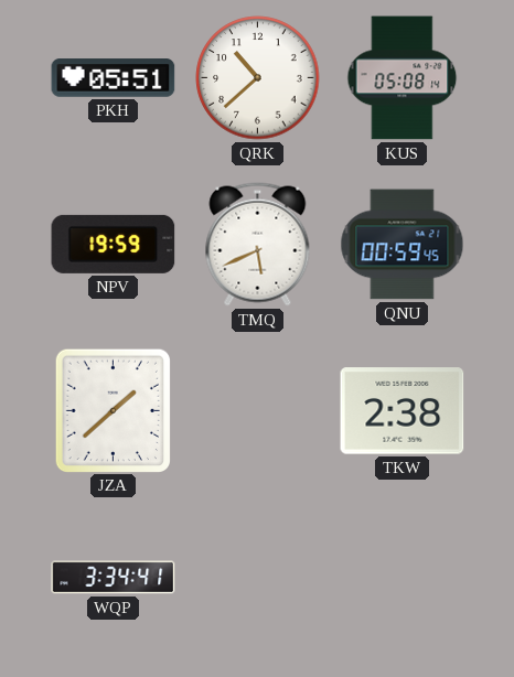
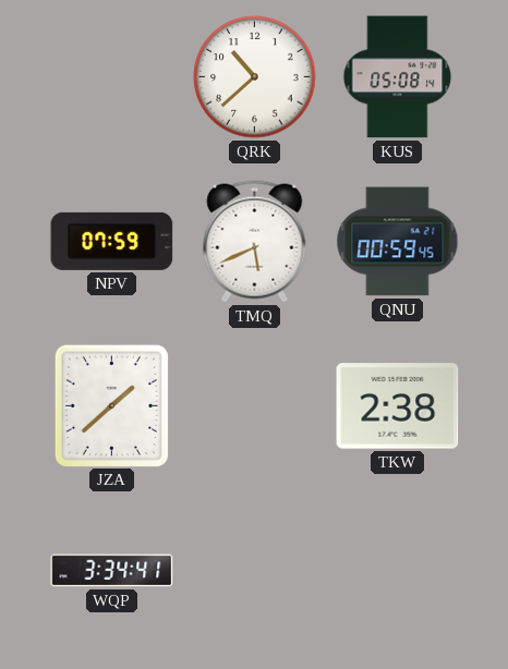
PKH: 05:51 -> none (114, 78)
NPV: 19:59 -> 07:59 (112, 241)
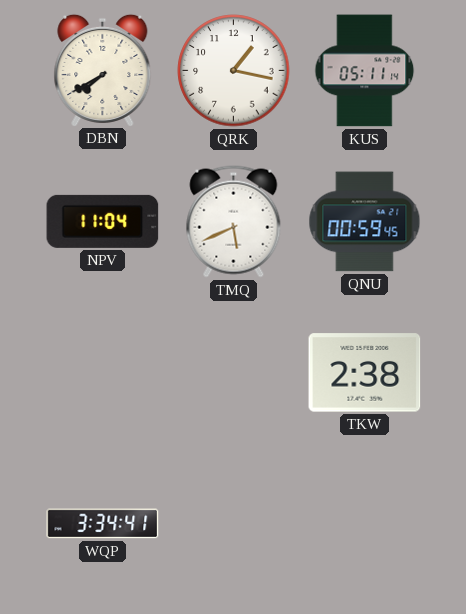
DBN: none -> 7:40 (103, 70)
QRK: 10:38 -> 1:17 (234, 71)
KUS: 05:08 -> 05:11 (365, 71)
NPV: 07:59 -> 11:04 (103, 221)
JZA: 1:38 -> none (111, 405)
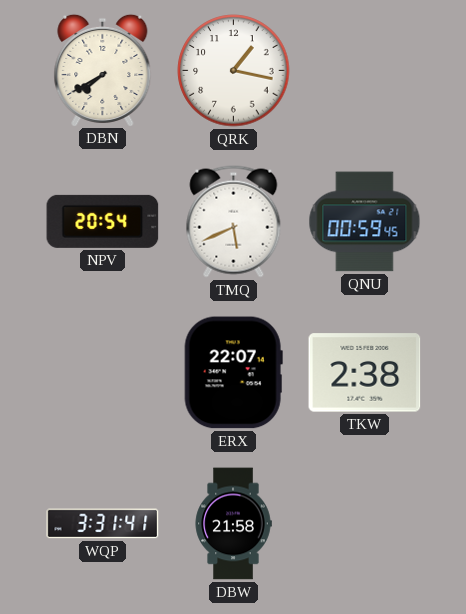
KUS: 05:11 -> none (365, 71)
NPV: 11:04 -> 20:54 (103, 221)
ERX: none -> 22:07 (233, 373)
WQP: 3:34 -> 3:31 (103, 524)
DBW: none -> 21:58 (233, 524)
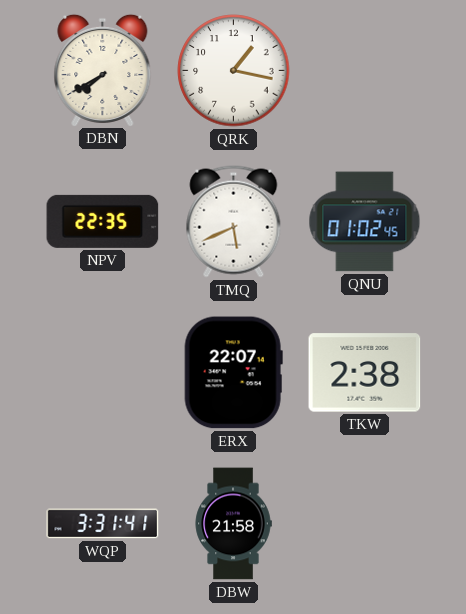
NPV: 20:54 -> 22:35 (103, 221)
QNU: 00:59 -> 01:02 (365, 222)
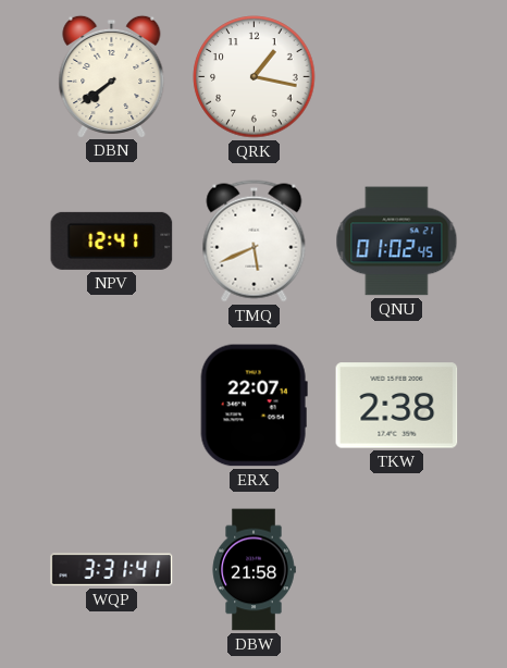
DBN: 7:40 -> 7:39 (112, 76)
NPV: 22:35 -> 12:41 (112, 240)
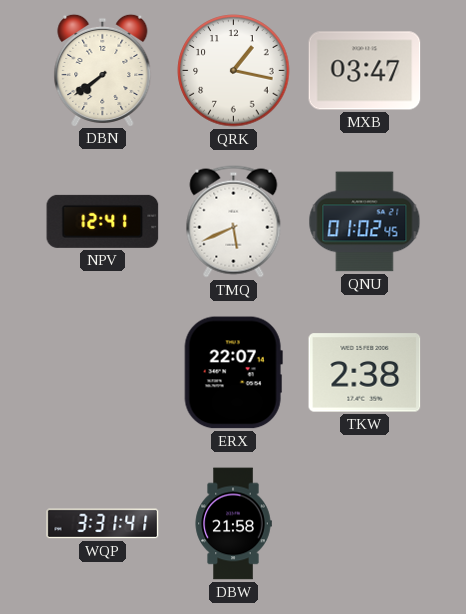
MXB: none -> 03:47 (365, 71)
